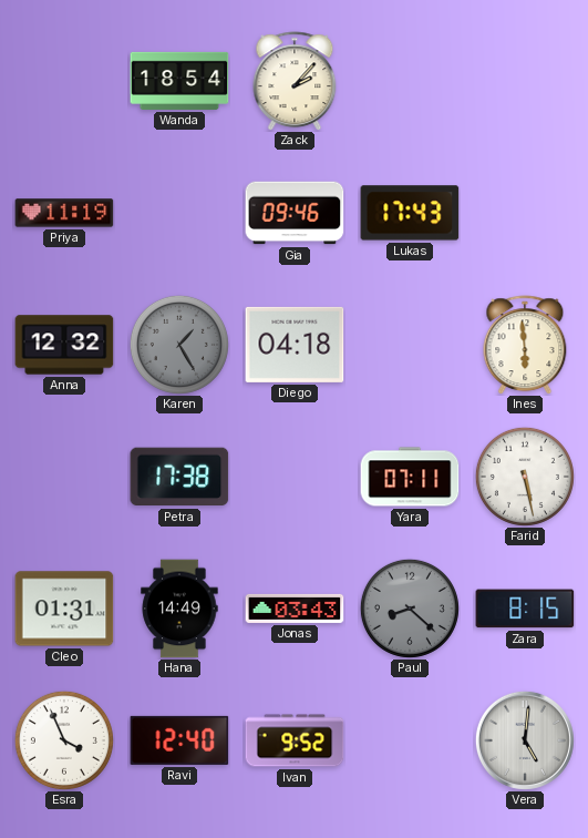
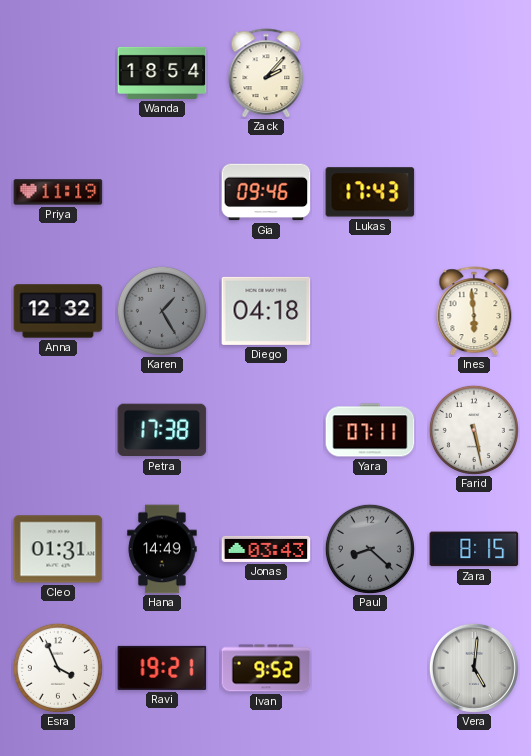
Ravi: 12:40 -> 19:21 (162, 668)
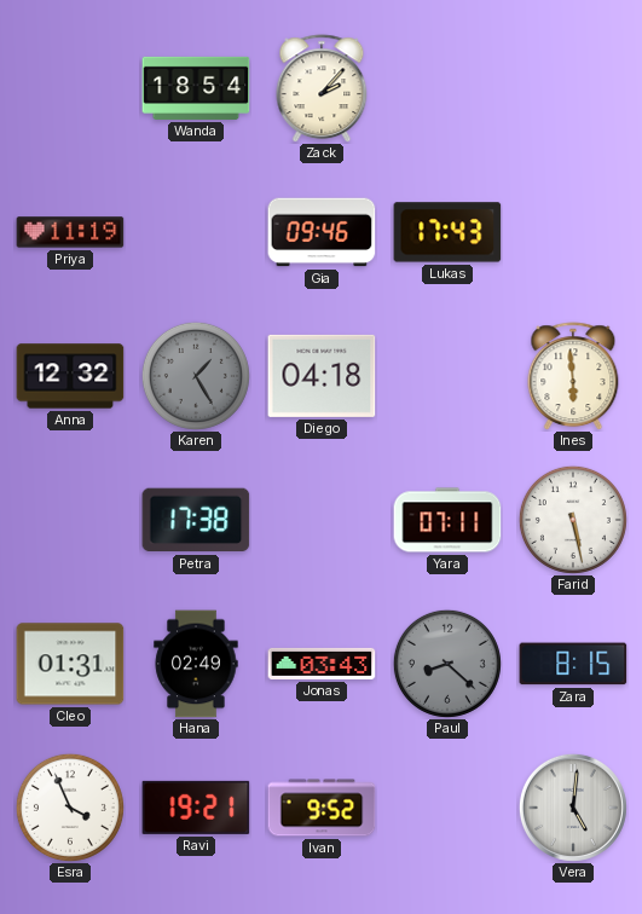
Hana: 14:49 -> 02:49 (196, 664)
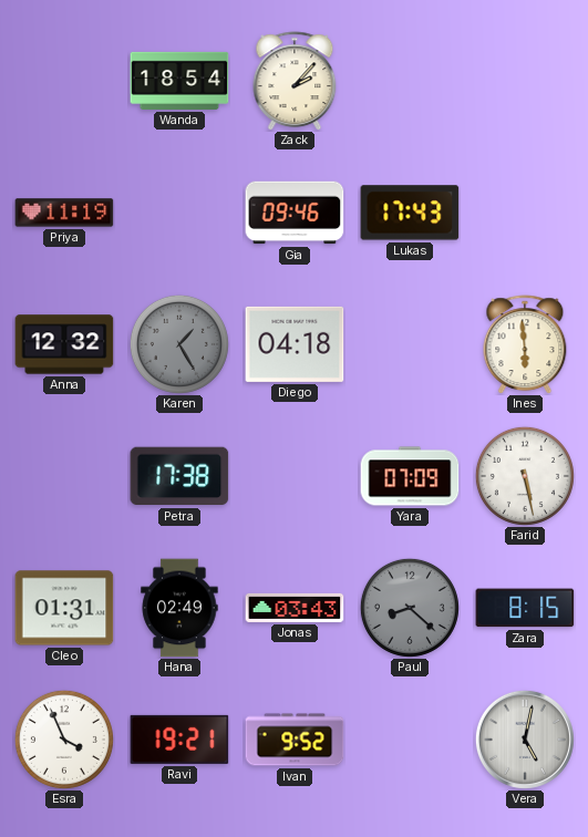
Yara: 07:11 -> 07:09 (410, 476)
Vera: 5:01 -> 5:02 (525, 740)
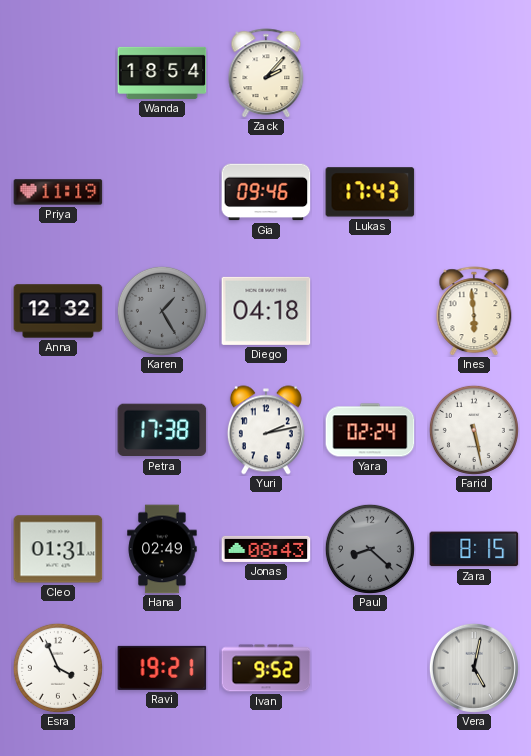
Yuri: none -> 2:13 (266, 430)
Yara: 07:09 -> 02:24 (370, 430)
Jonas: 03:43 -> 08:43 (266, 549)
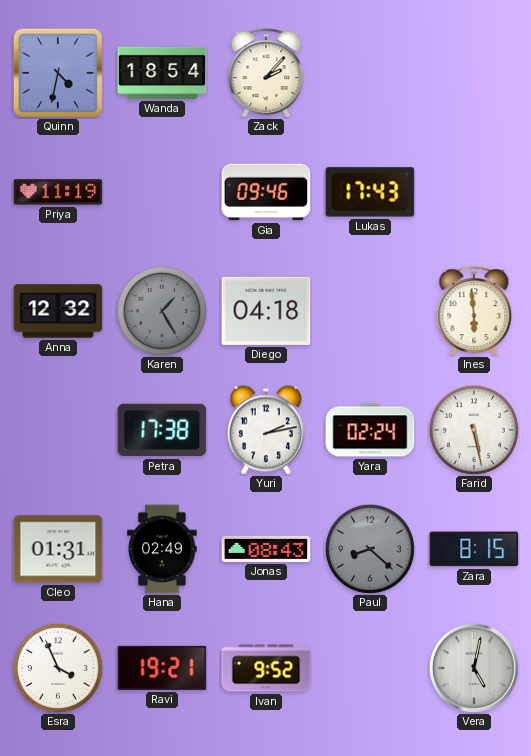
Quinn: none -> 4:32 (58, 73)
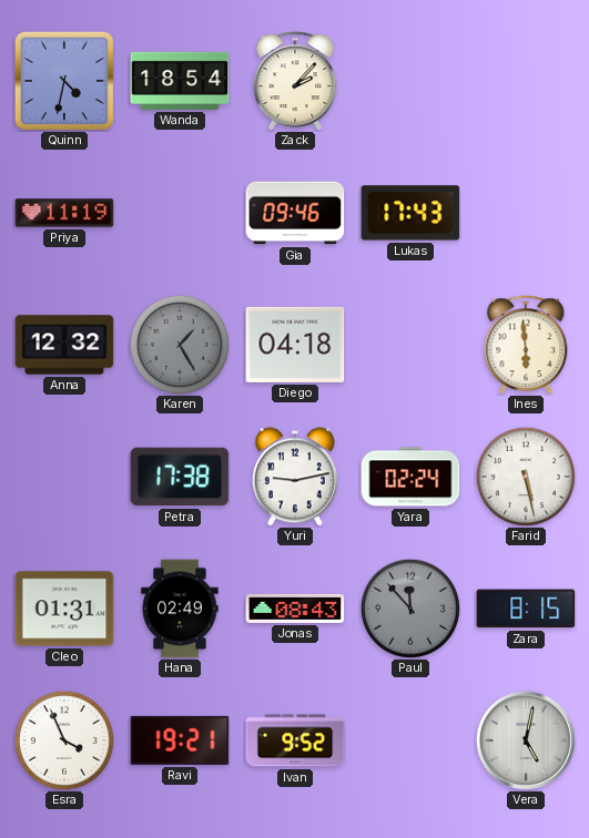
Yuri: 2:13 -> 9:13 (295, 477)
Paul: 8:22 -> 11:53 (410, 609)
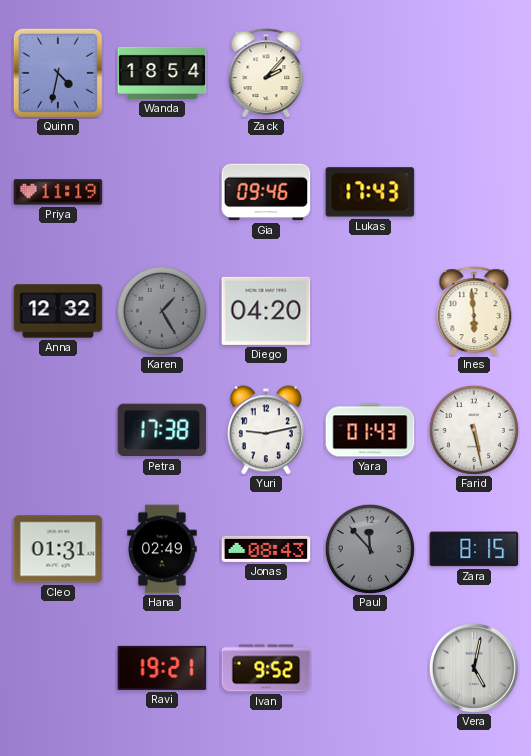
Diego: 04:18 -> 04:20 (266, 311)
Yara: 02:24 -> 01:43 (370, 430)
Esra: 3:56 -> none (64, 740)
